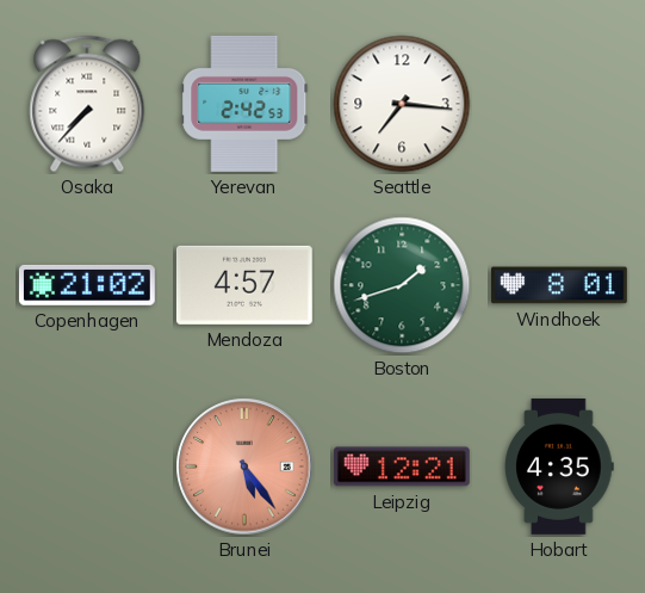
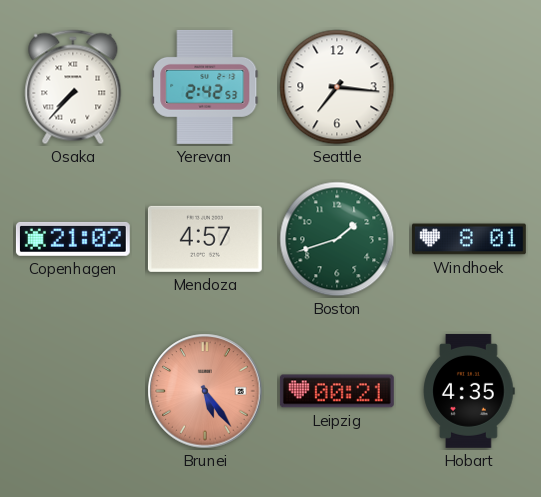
Leipzig: 12:21 -> 00:21 (337, 391)
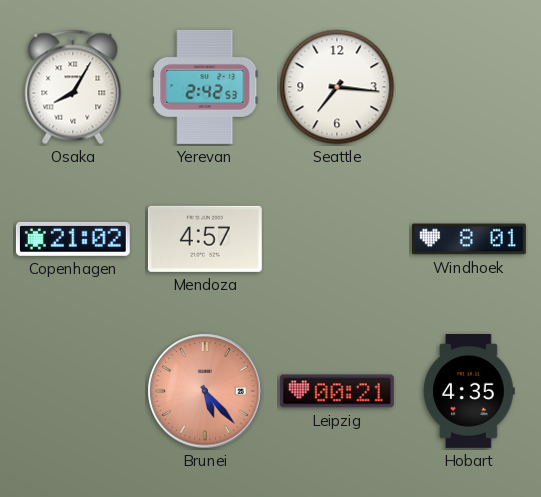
Osaka: 7:37 -> 8:05 (73, 87)
Boston: 1:42 -> none (337, 239)
Brunei: 5:24 -> 5:23 (205, 391)
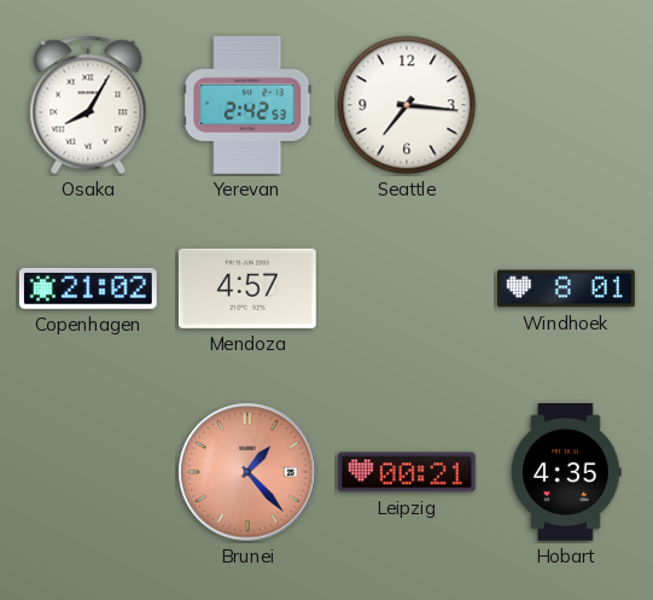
Brunei: 5:23 -> 1:23 (247, 472)
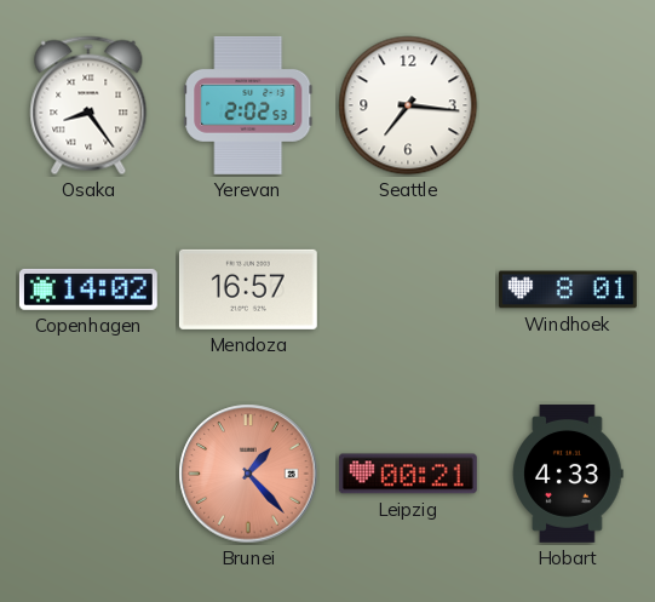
Osaka: 8:05 -> 8:24 (88, 105)
Yerevan: 2:42 -> 2:02 (248, 105)
Copenhagen: 21:02 -> 14:02 (88, 289)
Mendoza: 4:57 -> 16:57 (248, 289)
Hobart: 4:35 -> 4:33 (568, 474)
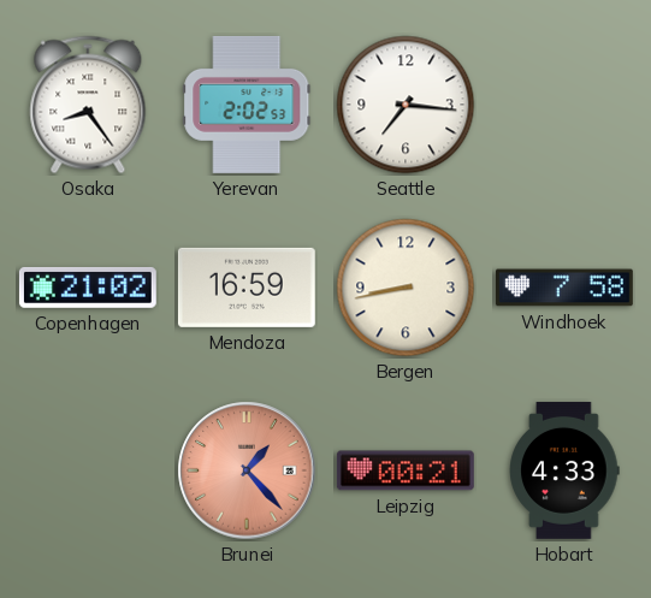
Copenhagen: 14:02 -> 21:02 (88, 288)
Mendoza: 16:57 -> 16:59 (247, 288)
Bergen: none -> 8:43 (406, 288)
Windhoek: 8:01 -> 7:58 (564, 288)
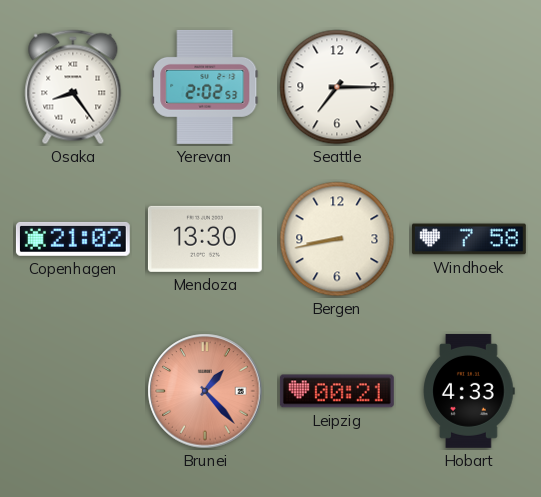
Seattle: 7:16 -> 7:15 (337, 87)
Mendoza: 16:59 -> 13:30 (205, 239)
